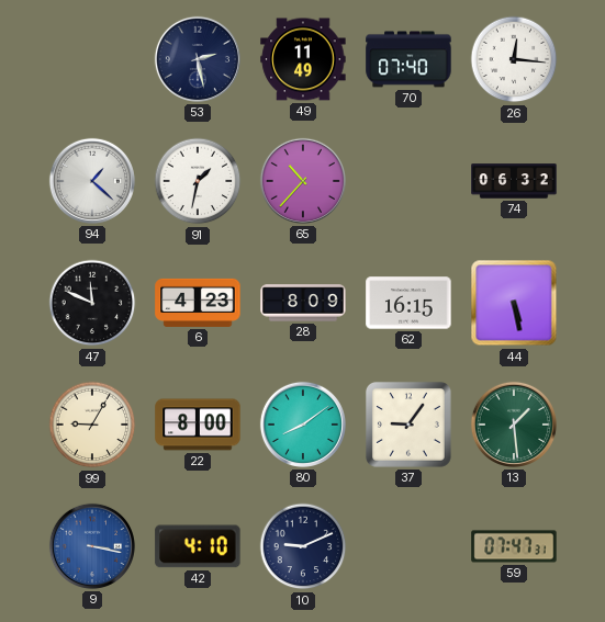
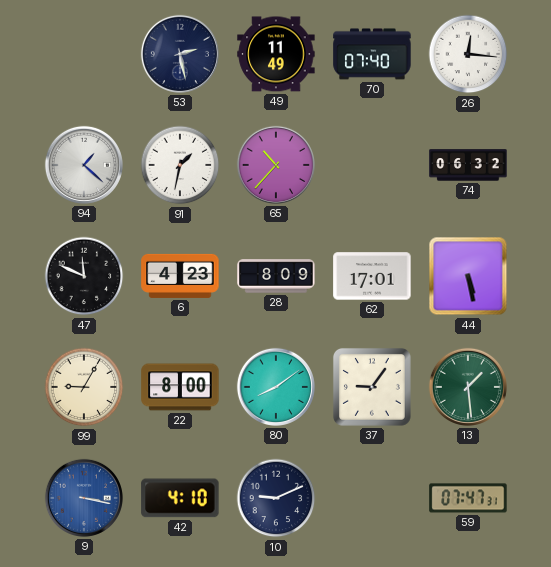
62: 16:15 -> 17:01 (372, 276)
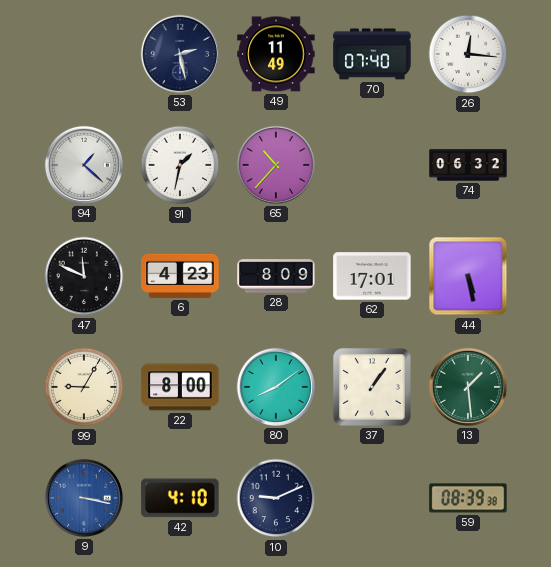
37: 9:06 -> 1:06 (372, 387)
59: 07:47 -> 08:39 (468, 498)
